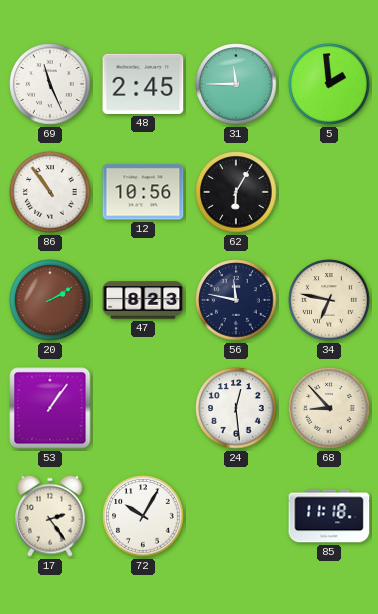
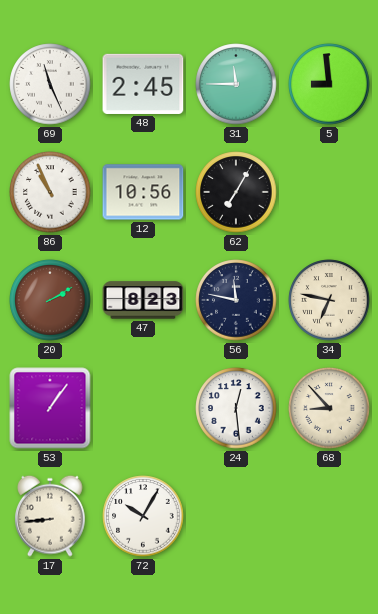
5: 1:59 -> 8:59 (329, 84)
86: 10:54 -> 10:56 (50, 192)
62: 6:05 -> 7:05 (236, 192)
17: 2:24 -> 8:44 (51, 516)
85: 11:18 -> none (329, 516)
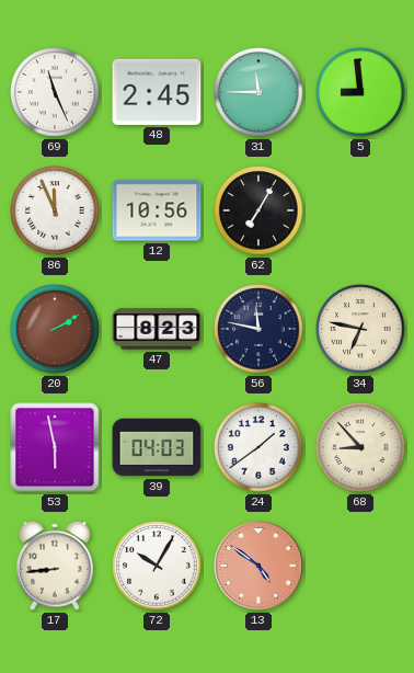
86: 10:56 -> 11:56 (55, 210)
53: 1:06 -> 5:58 (55, 447)
39: none -> 04:03 (157, 447)
24: 12:29 -> 1:39 (258, 447)
13: none -> 4:51 (258, 566)
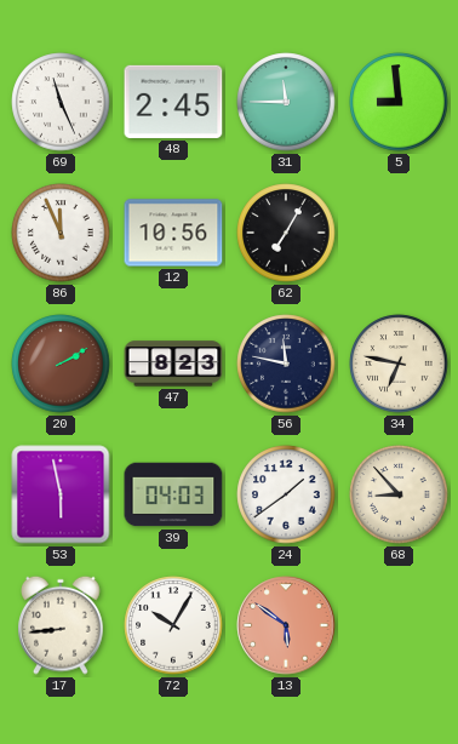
13: 4:51 -> 5:51 (286, 625)
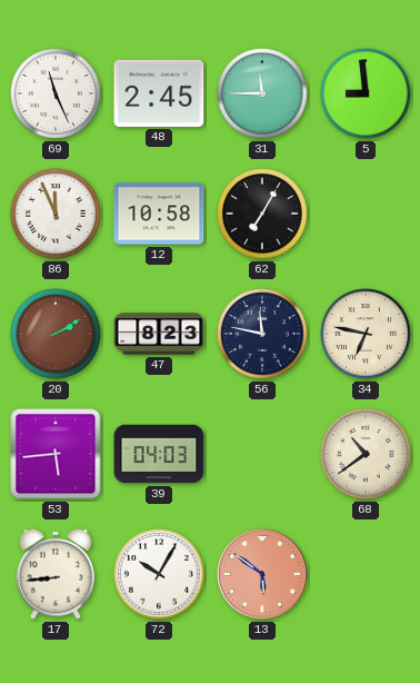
12: 10:56 -> 10:58 (159, 214)
53: 5:58 -> 5:44 (56, 454)
24: 1:39 -> none (286, 494)
68: 8:53 -> 10:39 (366, 454)
